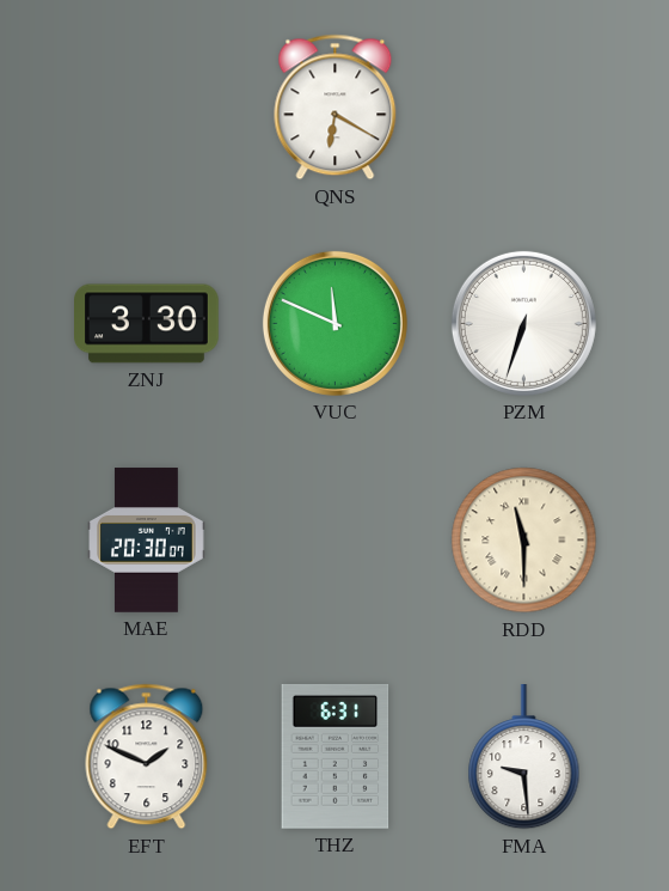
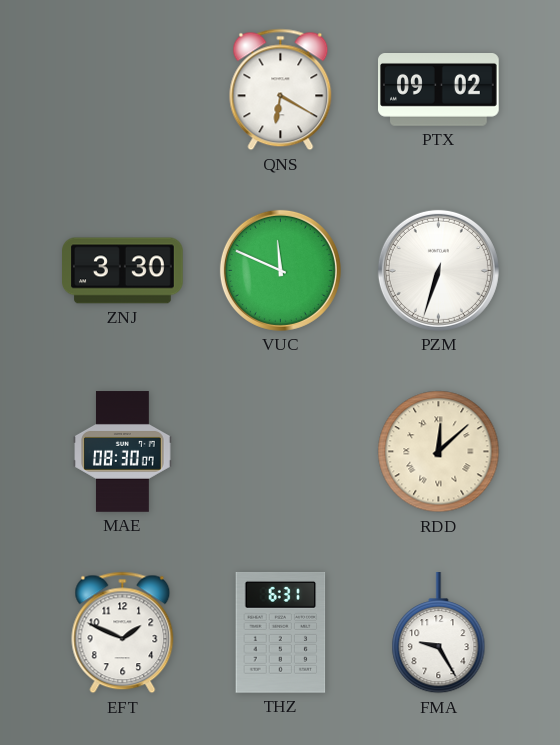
PTX: none -> 09:02 (439, 90)
MAE: 20:30 -> 08:30 (123, 452)
RDD: 11:30 -> 12:08 (439, 452)
FMA: 9:29 -> 9:25 (439, 634)
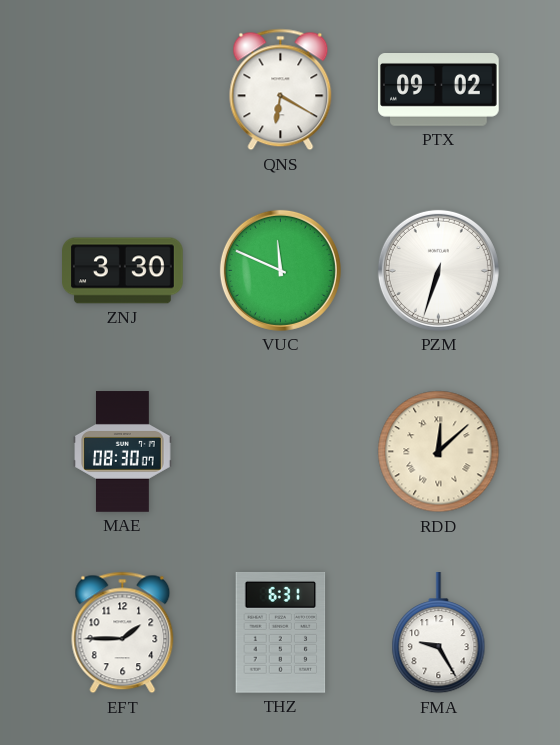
EFT: 1:49 -> 1:45 (123, 633)
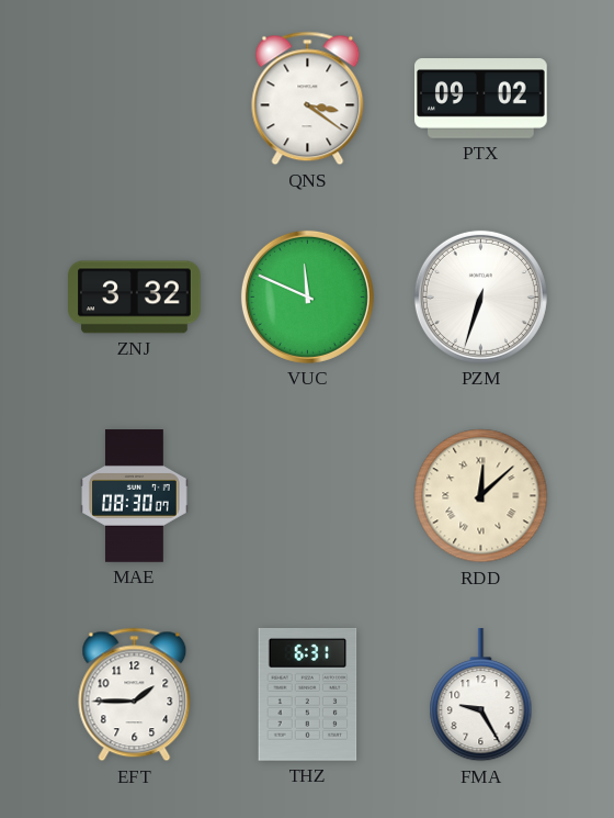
QNS: 6:20 -> 3:21 (308, 99)
ZNJ: 3:30 -> 3:32 (135, 298)
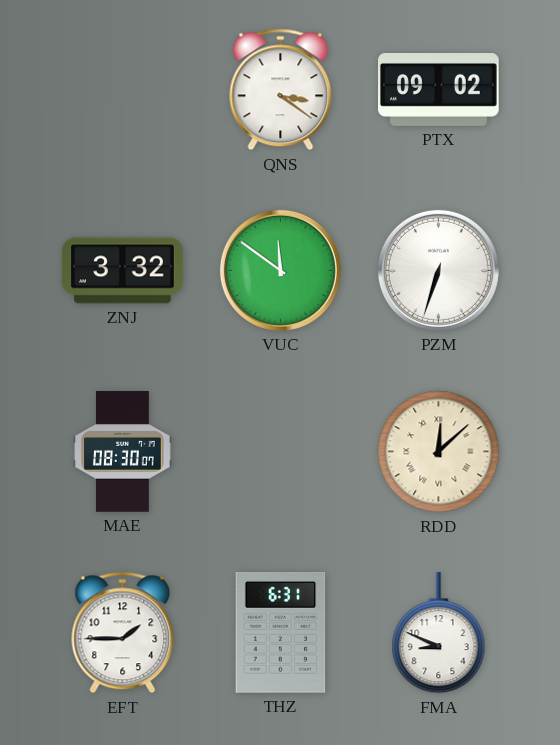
VUC: 11:49 -> 11:51 (280, 270)
FMA: 9:25 -> 8:49 (439, 634)
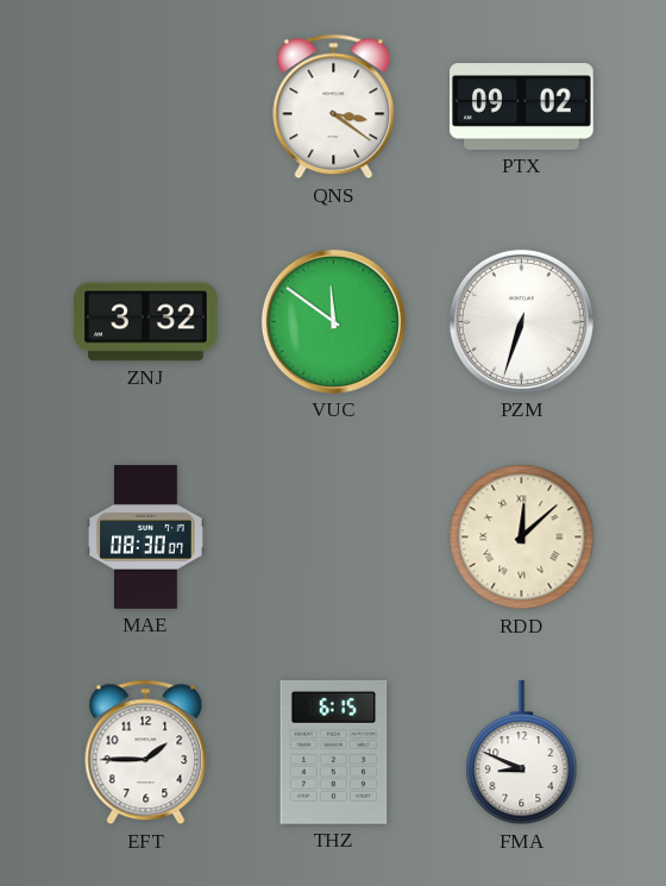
THZ: 6:31 -> 6:15 (334, 752)
